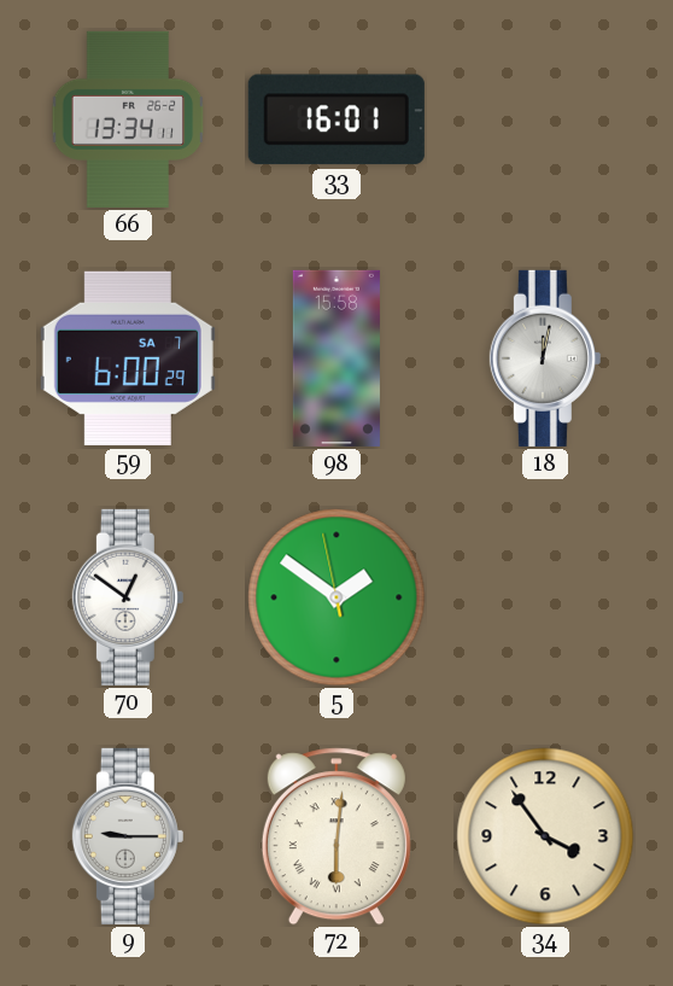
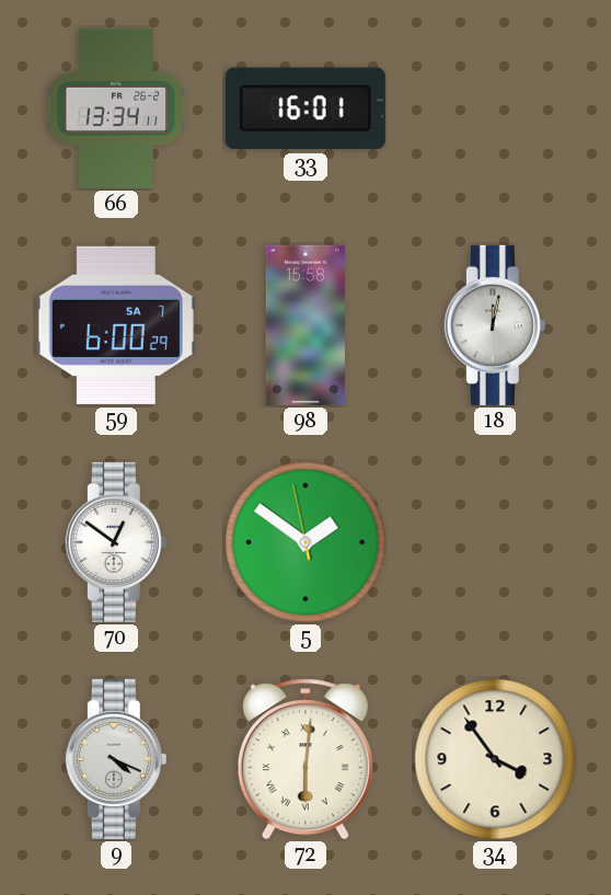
9: 9:15 -> 4:19 (116, 759)
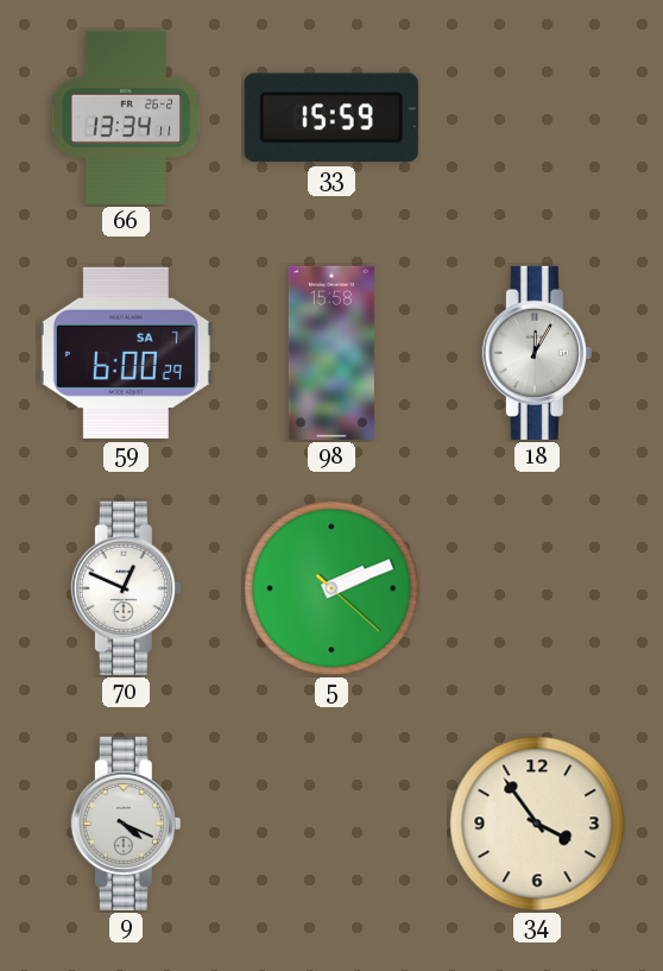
33: 16:01 -> 15:59 (331, 118)
18: 12:02 -> 12:05 (537, 353)
70: 12:51 -> 12:49 (126, 588)
5: 1:50 -> 2:11 (331, 588)
72: 6:01 -> none (305, 759)
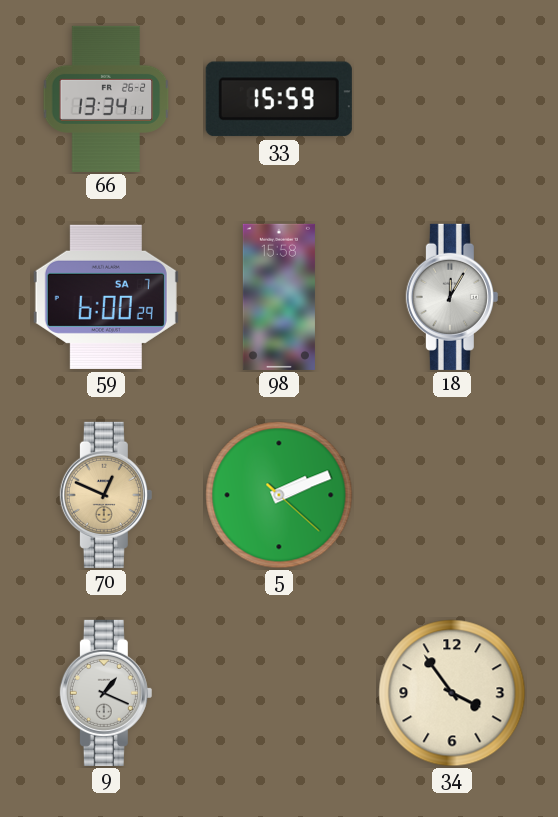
70 dial: white -> champagne (106, 495)
9: 4:19 -> 1:19 (106, 693)
